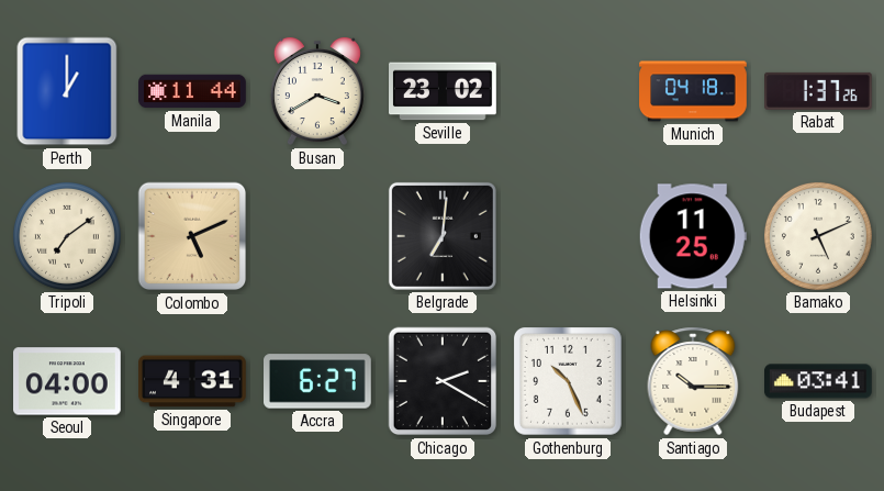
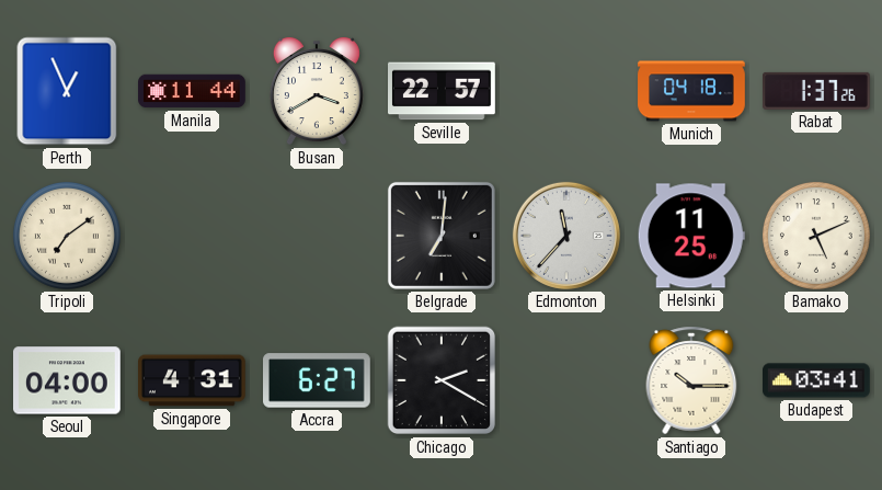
Perth: 1:00 -> 12:56 (67, 91)
Seville: 23:02 -> 22:57 (443, 91)
Colombo: 5:11 -> none (192, 236)
Edmonton: none -> 11:37 (566, 236)
Gothenburg: 10:26 -> none (569, 382)
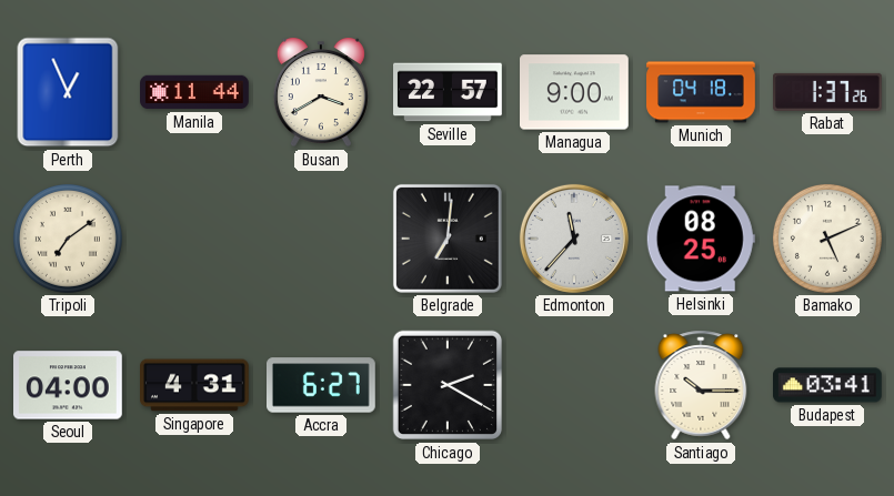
Managua: none -> 9:00 (575, 92)
Helsinki: 11:25 -> 08:25 (701, 239)
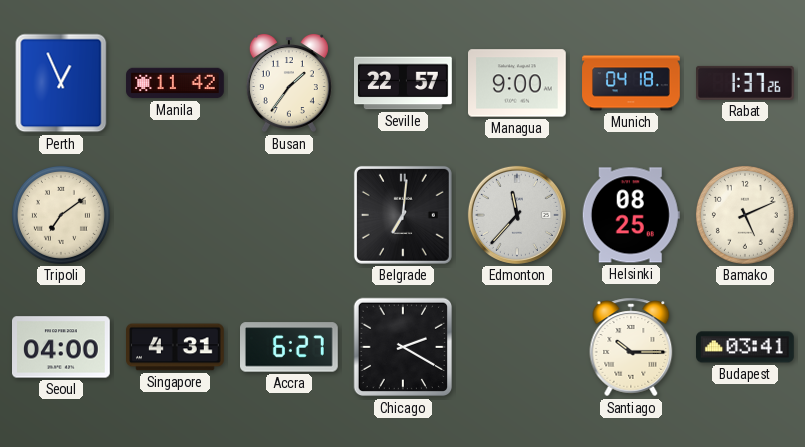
Manila: 11:44 -> 11:42 (175, 83)
Busan: 3:40 -> 1:36 (289, 83)
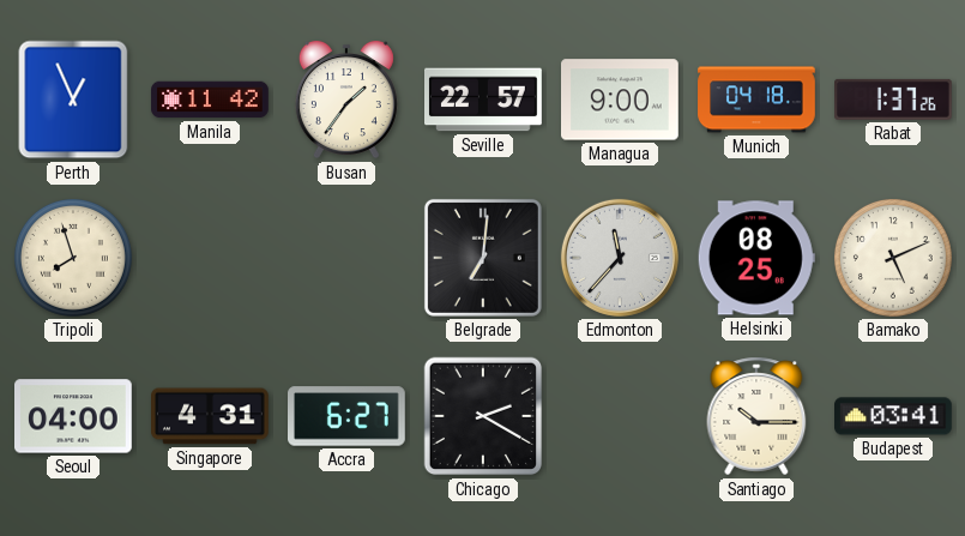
Tripoli: 7:09 -> 7:57 (73, 258)
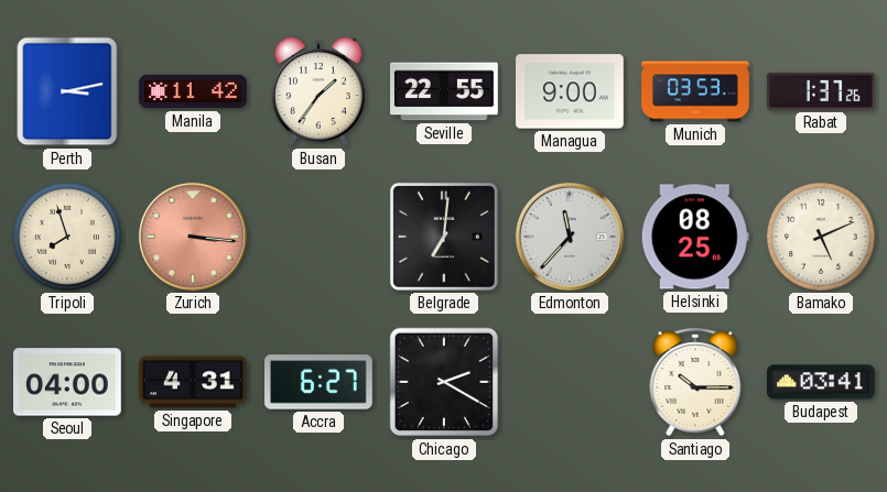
Perth: 12:56 -> 3:13 (67, 91)
Seville: 22:57 -> 22:55 (445, 91)
Munich: 04:18 -> 03:53 (695, 91)
Zurich: none -> 3:16 (193, 237)
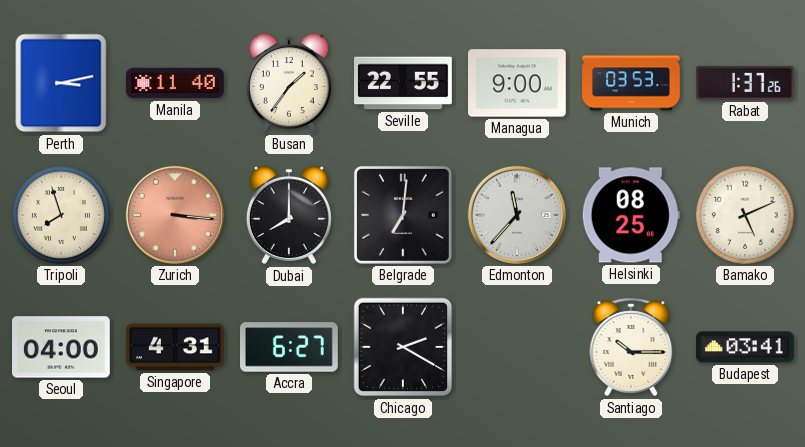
Manila: 11:42 -> 11:40 (175, 83)
Dubai: none -> 8:00 (289, 215)
